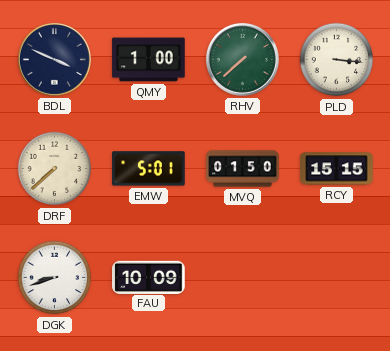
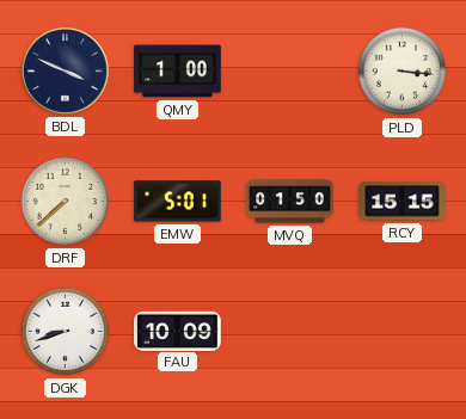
RHV: 7:38 -> none (243, 60)
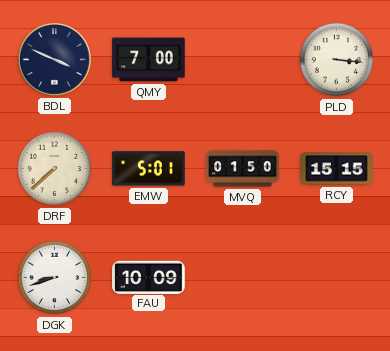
QMY: 1:00 -> 7:00 (149, 60)
